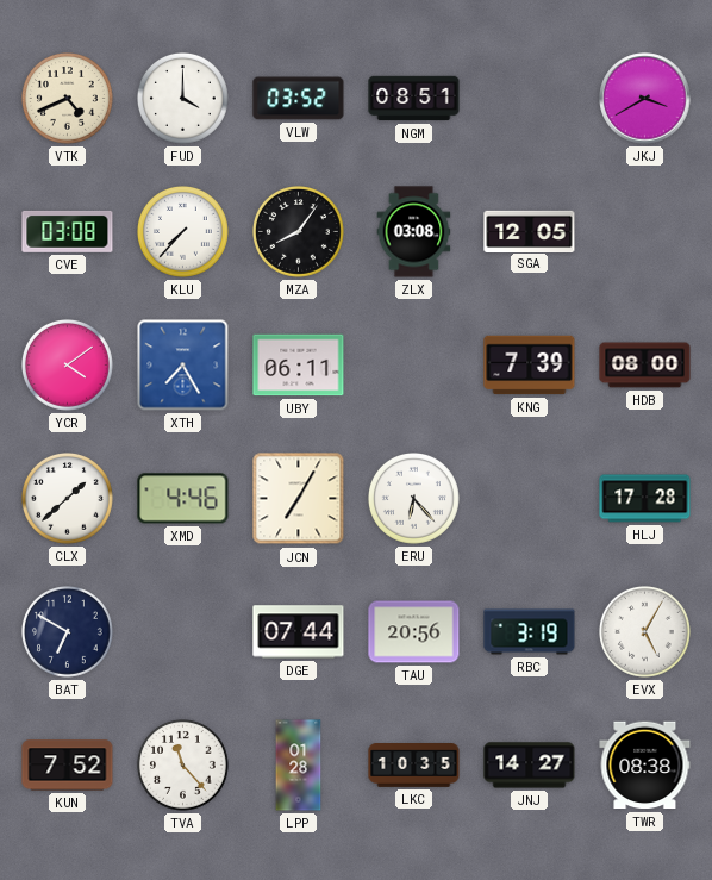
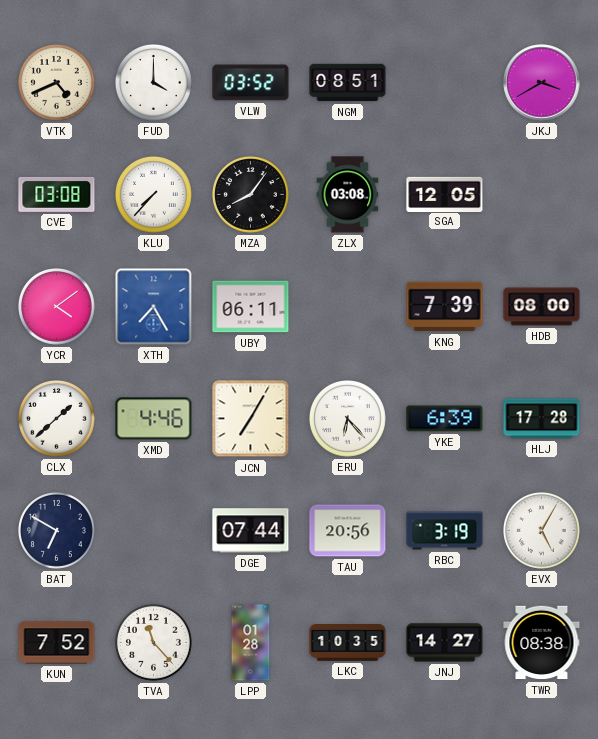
YKE: none -> 6:39 (445, 419)
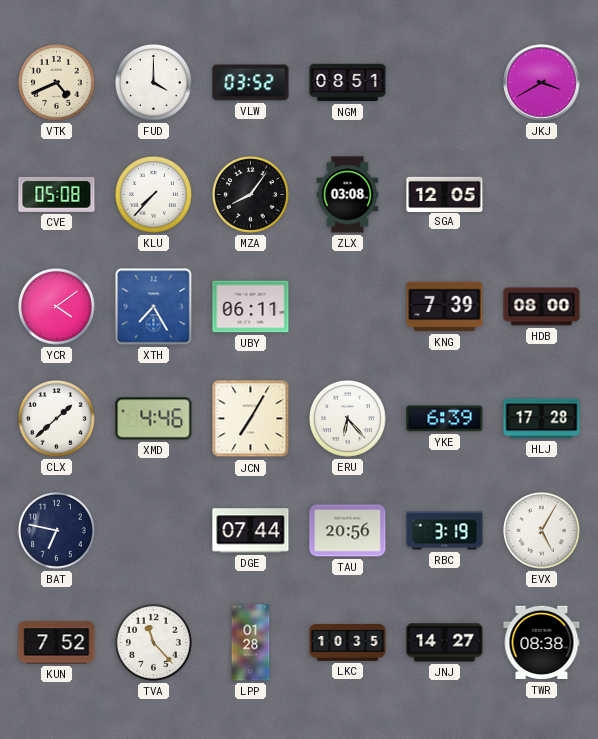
CVE: 03:08 -> 05:08 (57, 194)
BAT: 6:50 -> 6:47 (57, 531)
